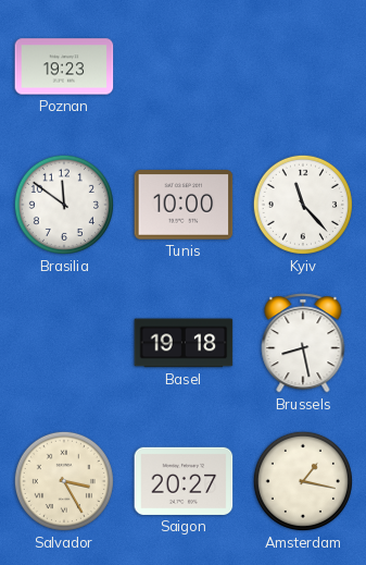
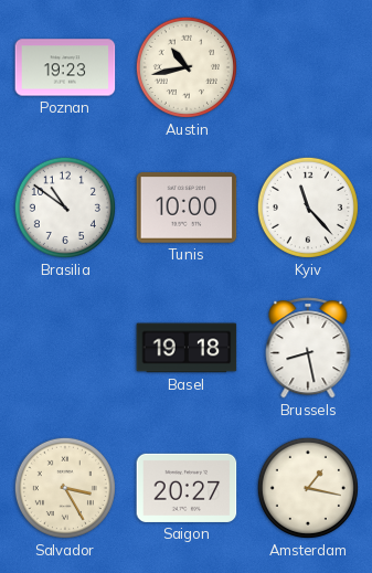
Austin: none -> 10:43 (187, 67)
Brasilia: 11:51 -> 10:51 (65, 208)
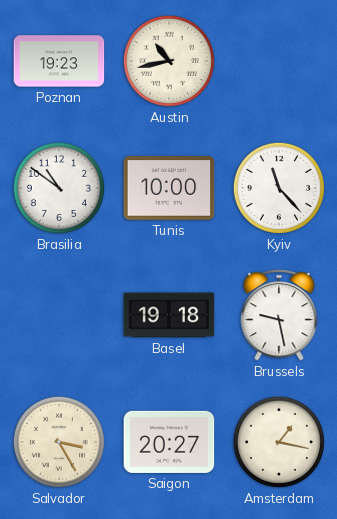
Brussels: 8:28 -> 9:28 (279, 315)
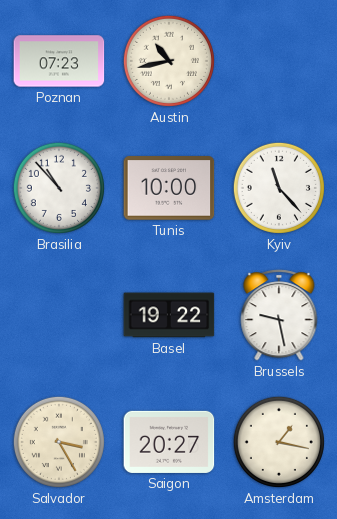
Poznan: 19:23 -> 07:23 (59, 61)
Brasilia: 10:51 -> 10:53 (59, 188)
Basel: 19:18 -> 19:22 (169, 315)
